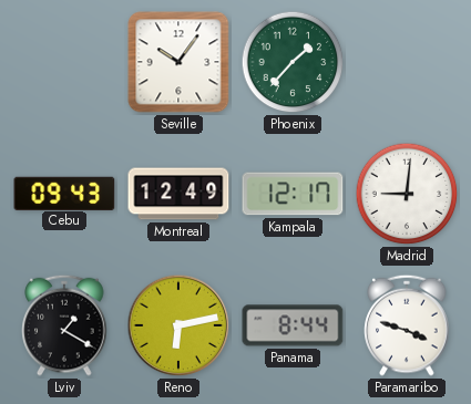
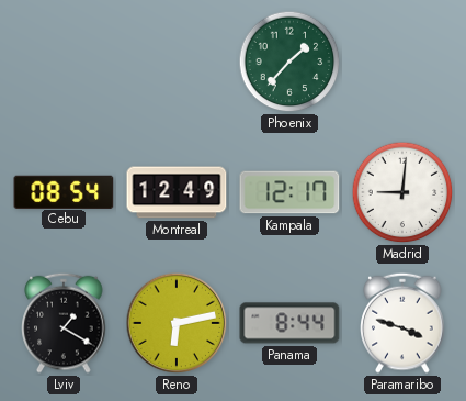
Seville: 10:06 -> none (178, 62)
Cebu: 09:43 -> 08:54 (64, 191)
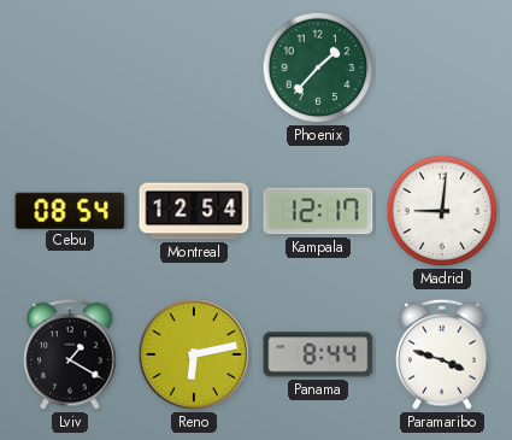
Montreal: 12:49 -> 12:54 (194, 211)
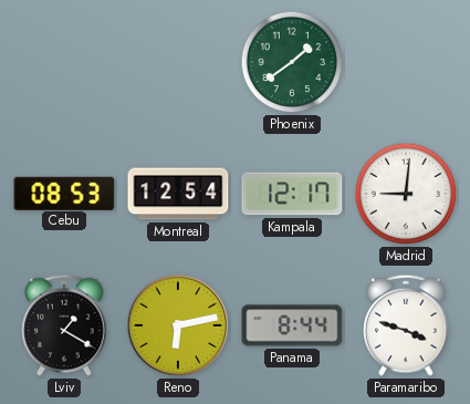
Phoenix: 1:37 -> 1:39 (292, 62)
Cebu: 08:54 -> 08:53 (64, 193)
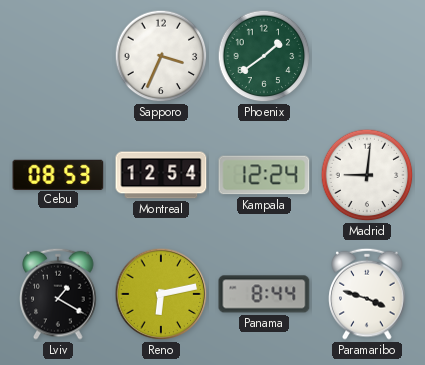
Sapporo: none -> 3:34 (161, 56)
Kampala: 12:17 -> 12:24 (264, 175)
